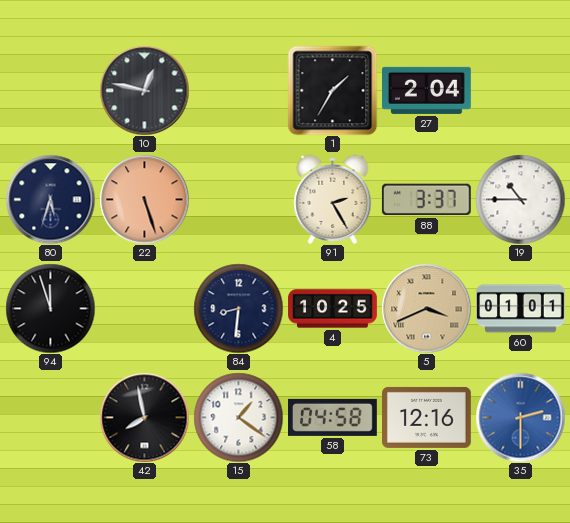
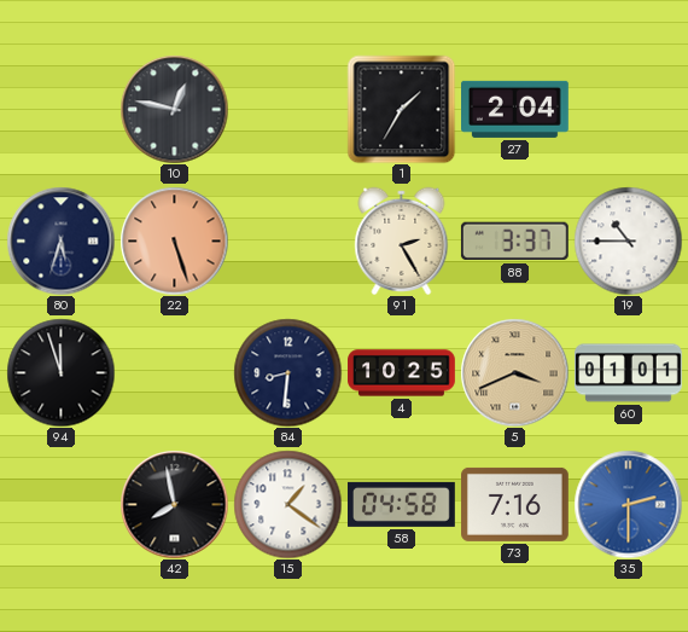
73: 12:16 -> 7:16 (515, 504)
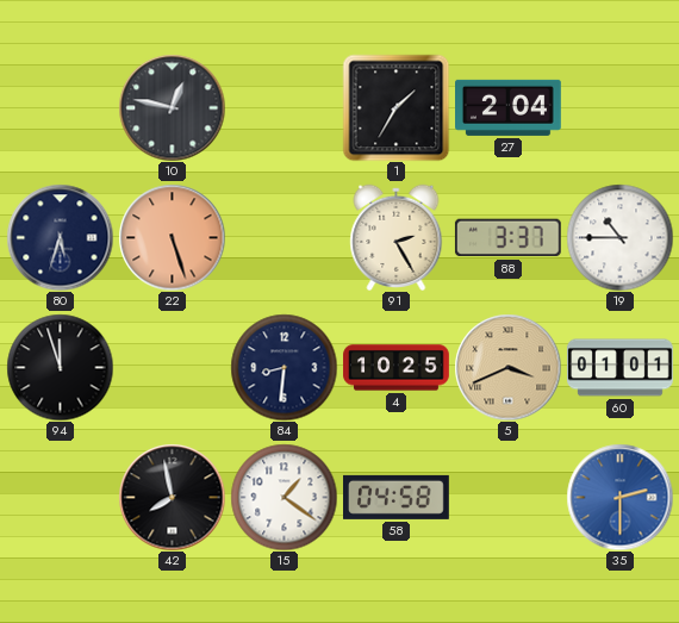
73: 7:16 -> none (515, 504)
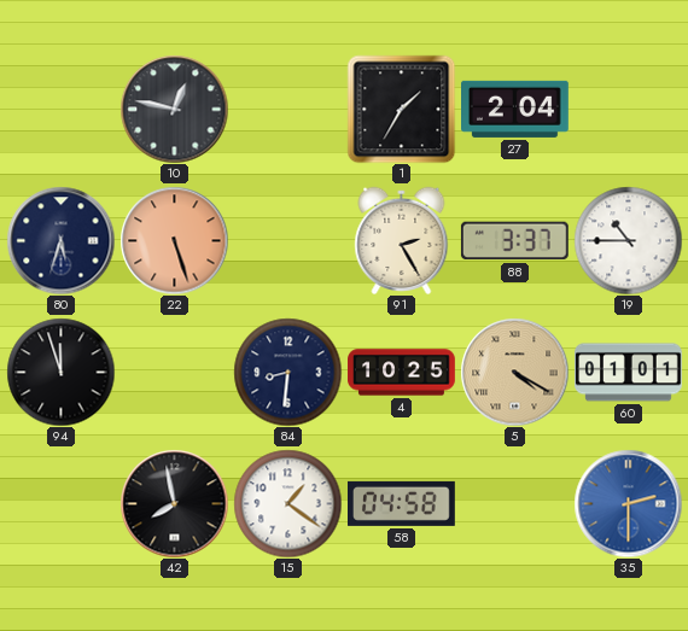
5: 3:41 -> 4:20 (514, 372)
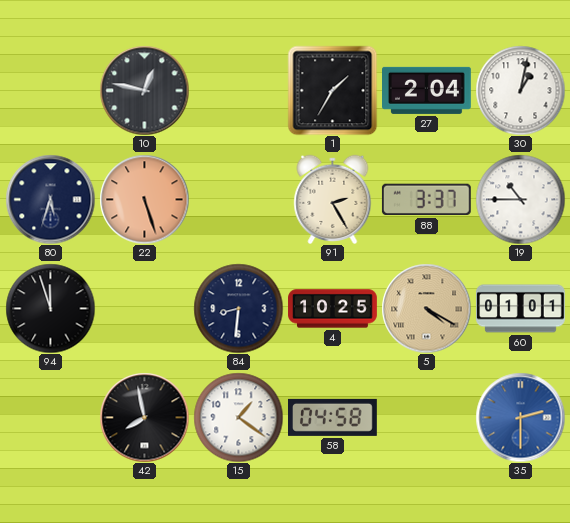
30: none -> 1:02 (520, 90)
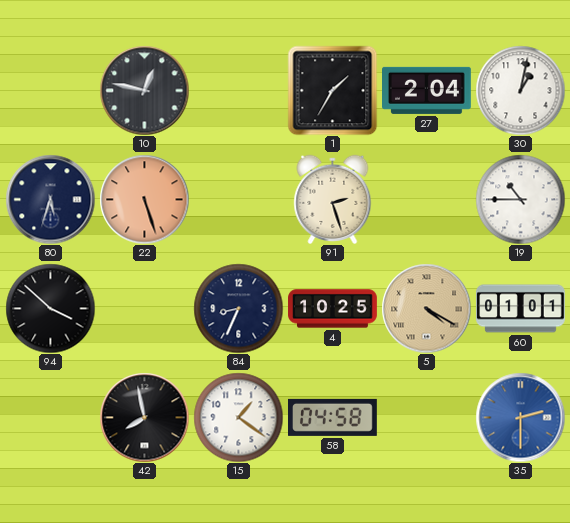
91: 2:25 -> 2:27 (333, 199)
88: 3:37 -> none (426, 200)
94: 11:57 -> 3:52 (50, 308)
84: 8:31 -> 8:34 (238, 308)
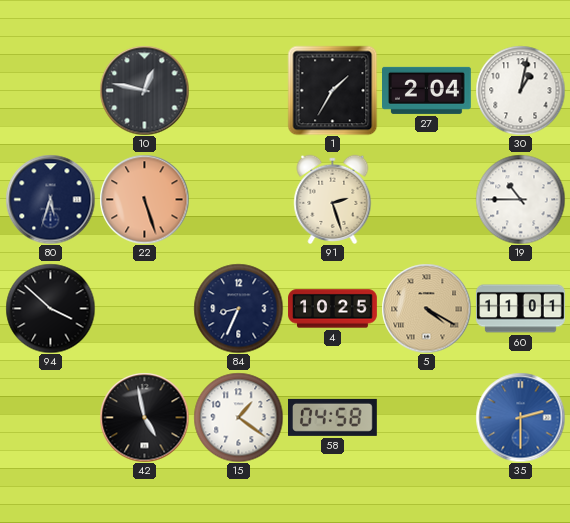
60: 01:01 -> 11:01 (521, 309)
42: 7:58 -> 4:58 (144, 417)
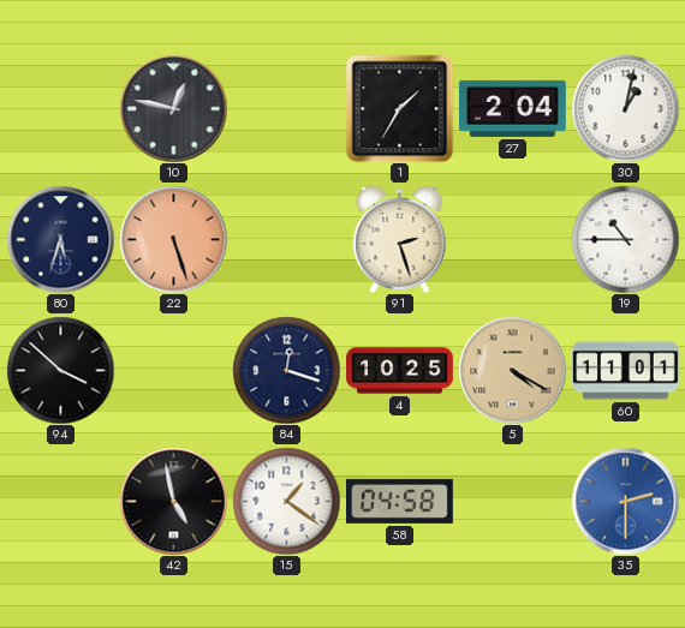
84: 8:34 -> 12:18 (286, 370)
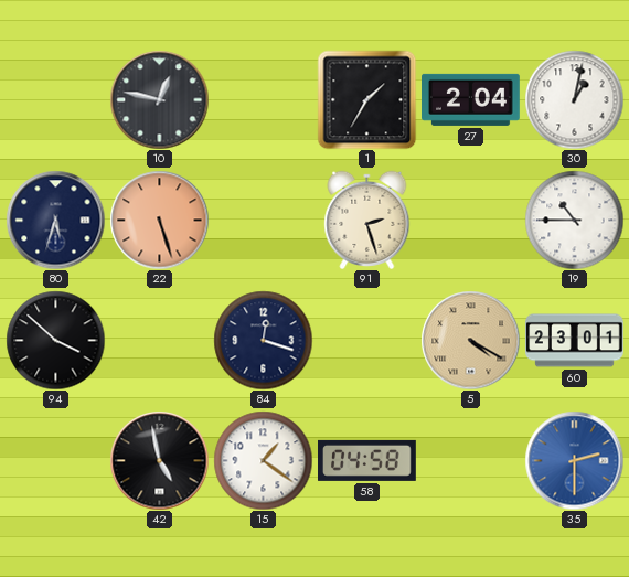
4: 10:25 -> none (400, 371)
60: 11:01 -> 23:01 (575, 341)
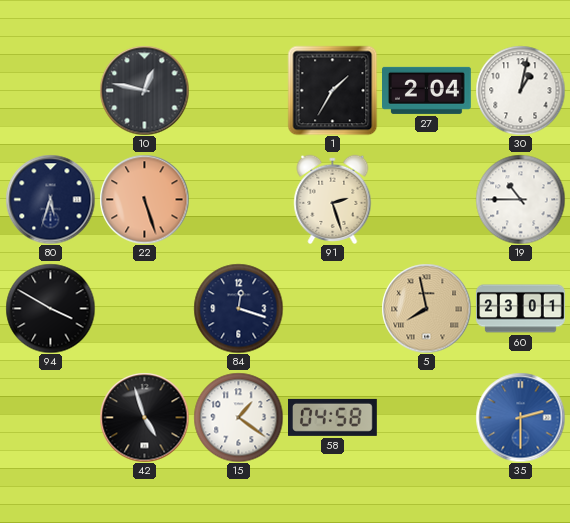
94: 3:52 -> 3:50 (50, 308)
5: 4:20 -> 7:58 (426, 308)
42: 4:58 -> 4:57 (144, 417)
